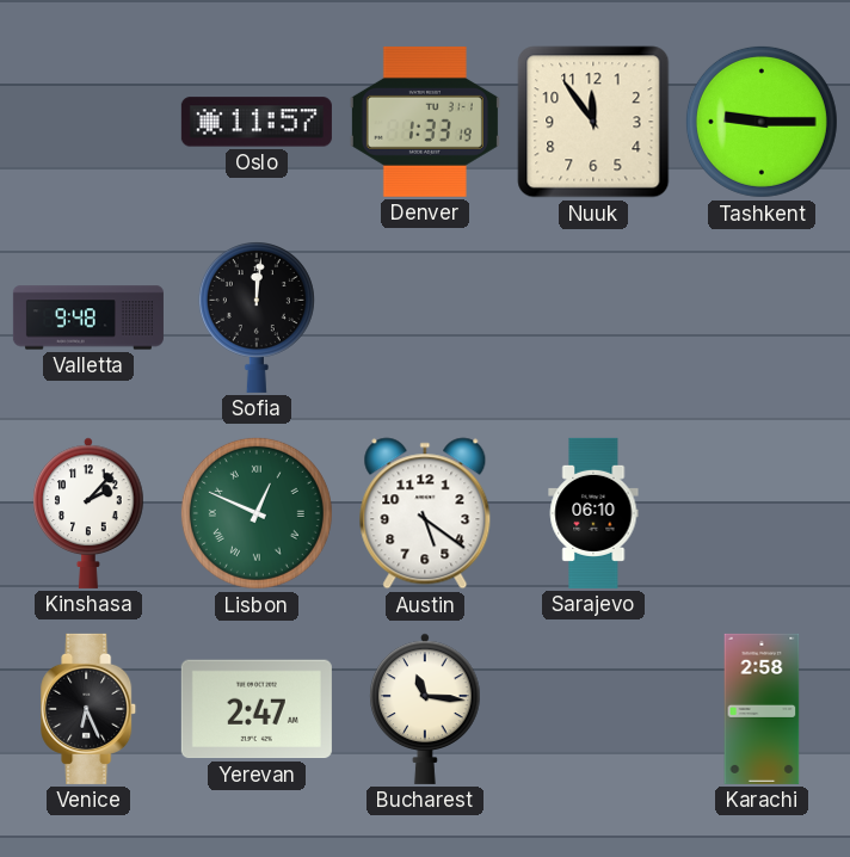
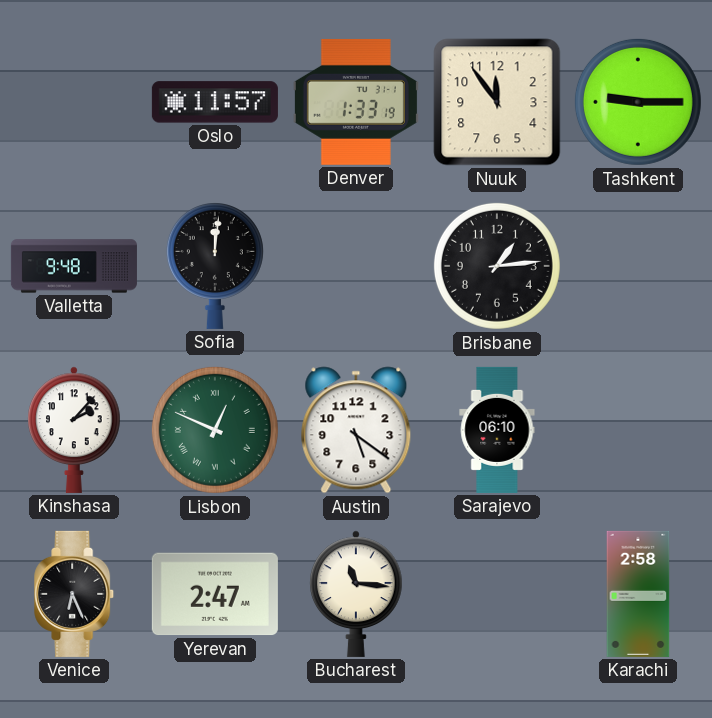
Brisbane: none -> 1:14 (497, 266)
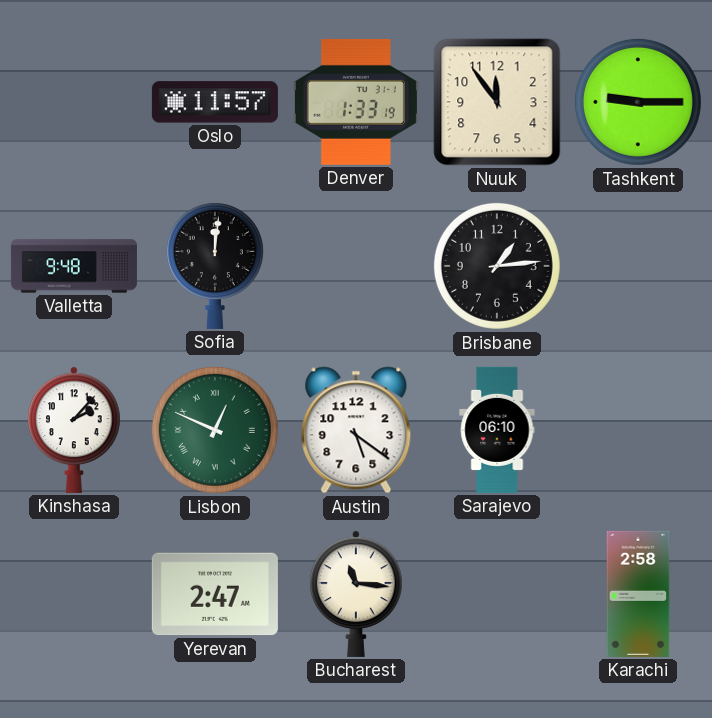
Venice: 6:26 -> none (75, 594)
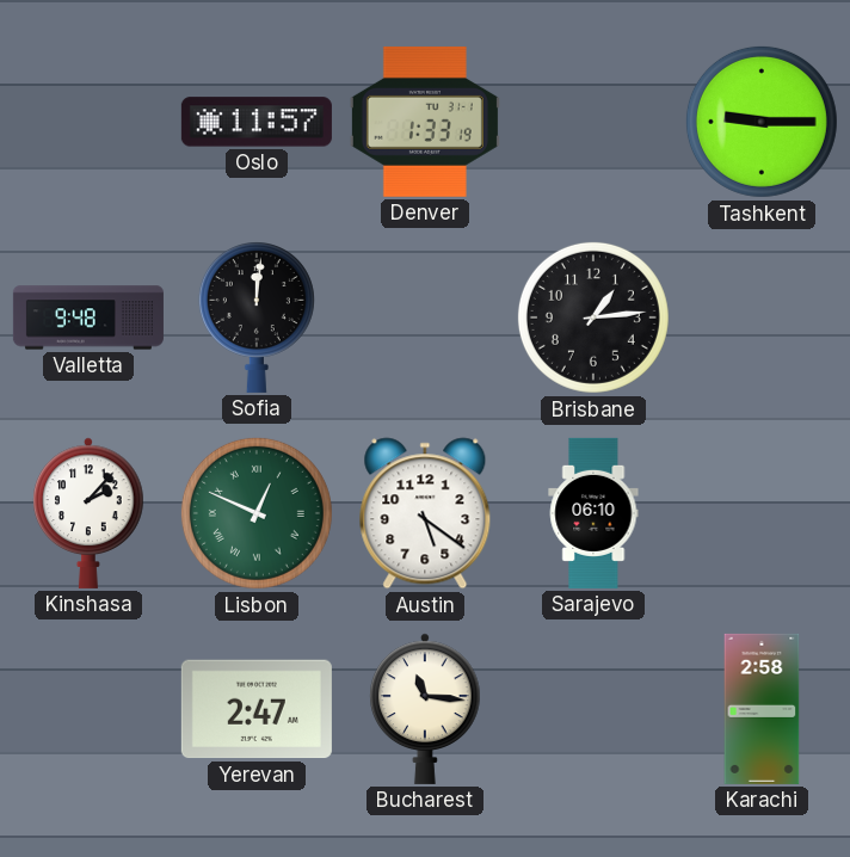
Nuuk: 11:54 -> none (497, 102)
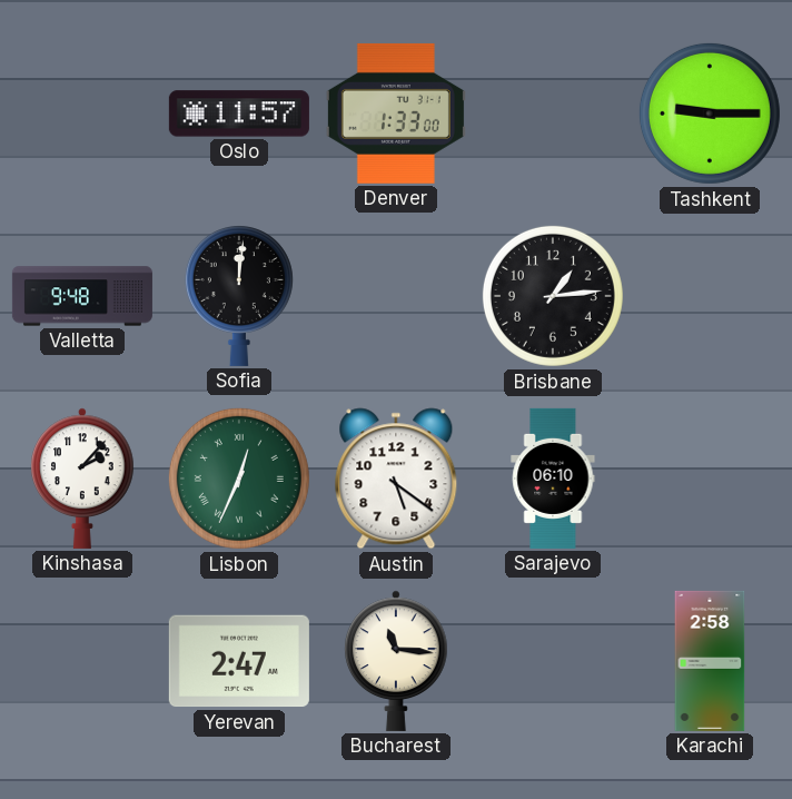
Denver: 1:33:19 -> 1:33:00 (396, 114)
Lisbon: 12:49 -> 12:34 (239, 479)
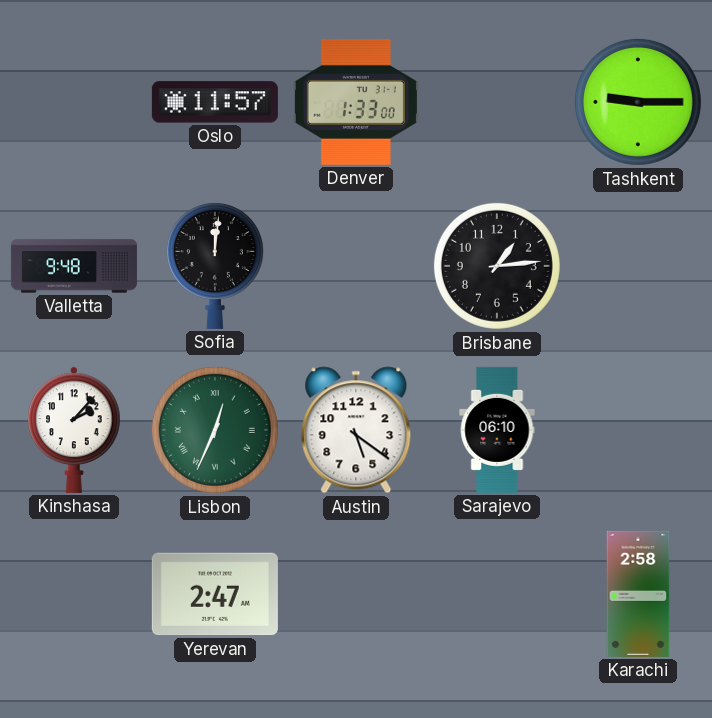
Bucharest: 11:16 -> none (396, 661)
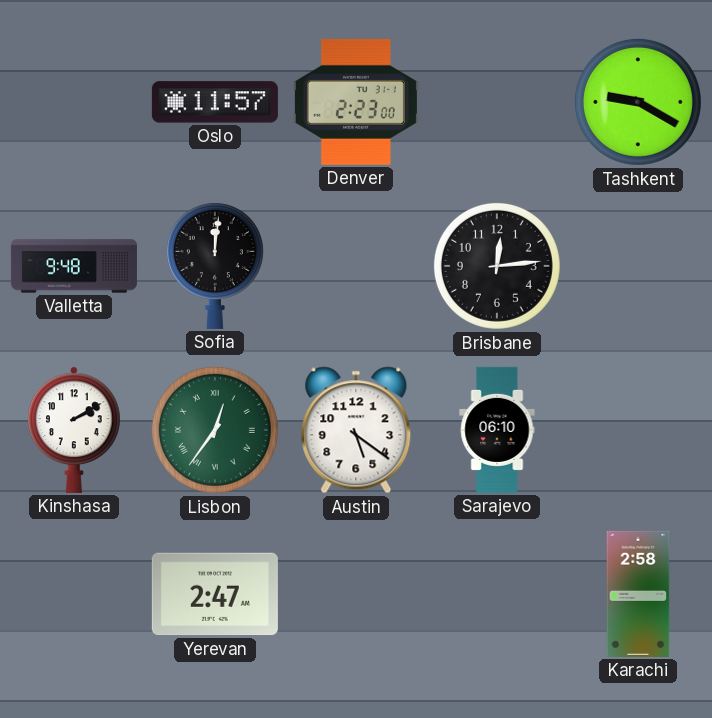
Denver: 1:33 -> 2:23 (356, 102)
Tashkent: 9:15 -> 9:20 (638, 102)
Brisbane: 1:14 -> 12:14 (497, 266)
Kinshasa: 2:07 -> 2:10 (74, 430)
Lisbon: 12:34 -> 12:36 (215, 430)
